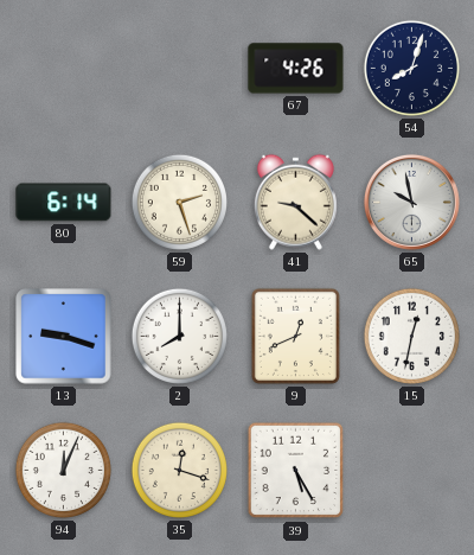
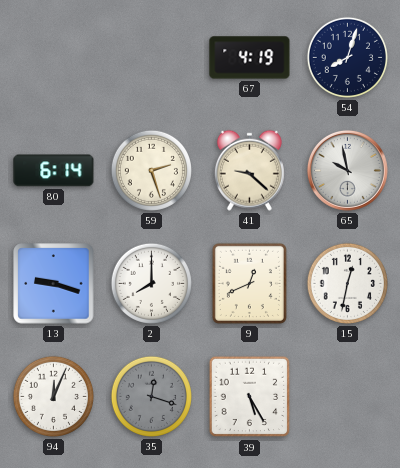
67: 4:26 -> 4:19 (250, 58)
35 dial: cream -> grey (151, 396)
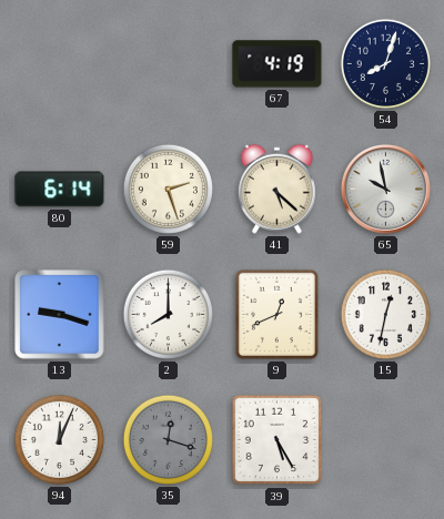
41: 9:22 -> 5:22 (276, 189)
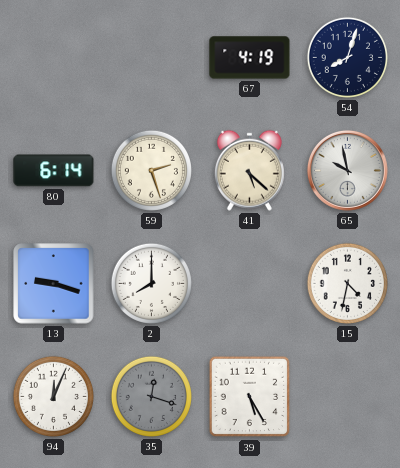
9: 12:41 -> none (276, 314)
15: 12:32 -> 4:32 (347, 283)
